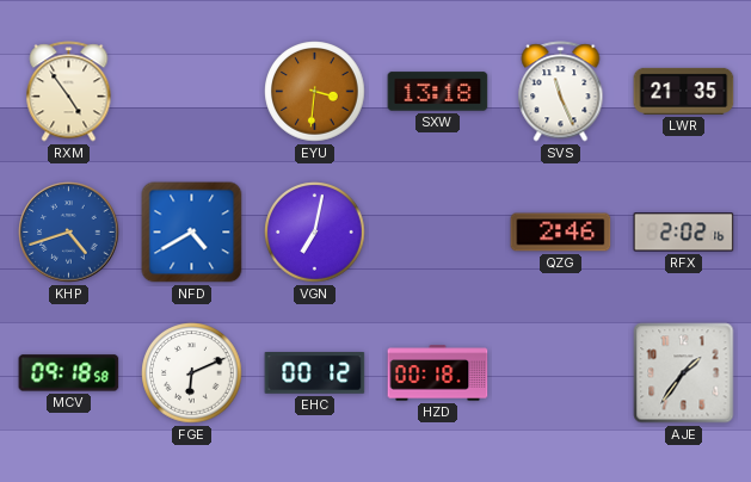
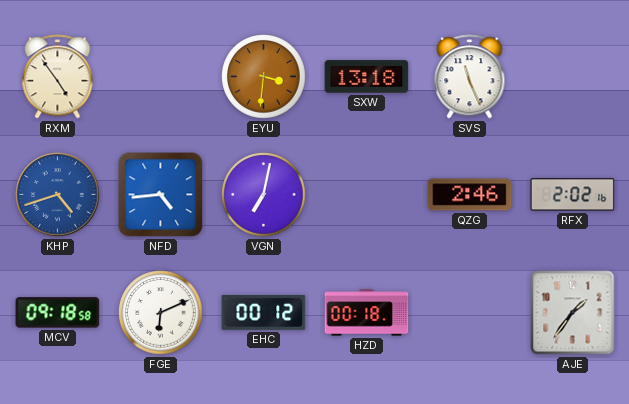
LWR: 21:35 -> none (684, 91)
NFD: 4:40 -> 4:44 (161, 195)
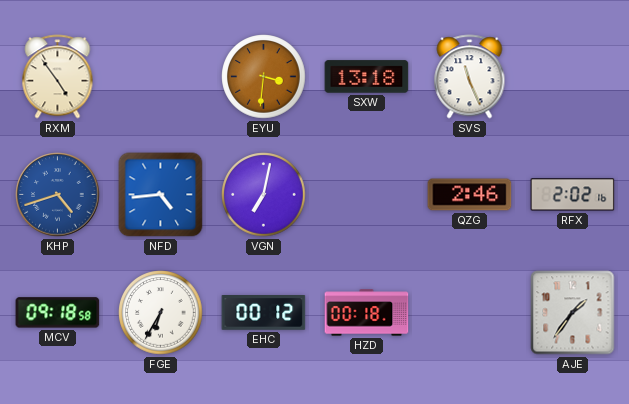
FGE: 6:11 -> 6:35 (161, 313)
